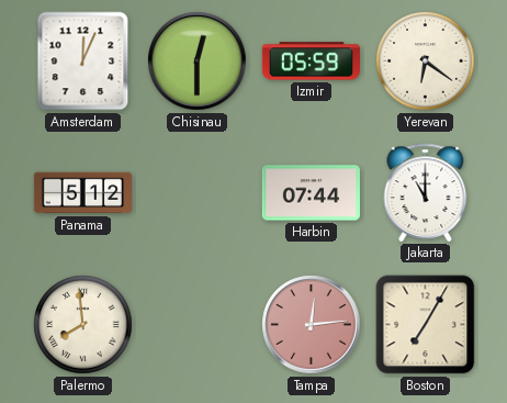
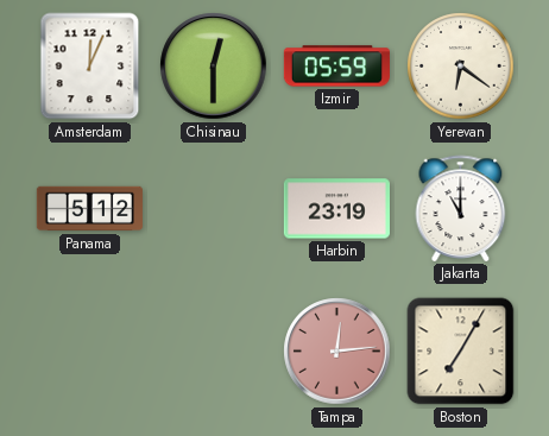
Harbin: 07:44 -> 23:19 (336, 209)
Palermo: 7:59 -> none (83, 325)
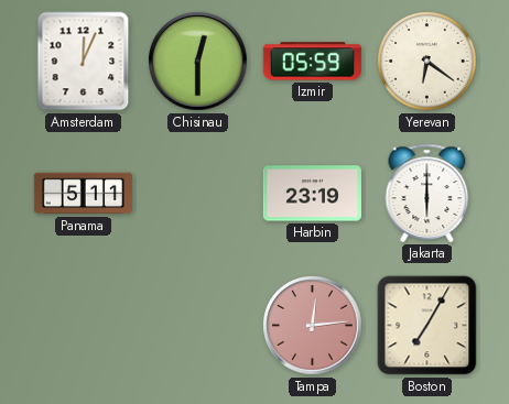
Panama: 5:12 -> 5:11 (83, 194)
Jakarta: 11:00 -> 6:00 (427, 193)
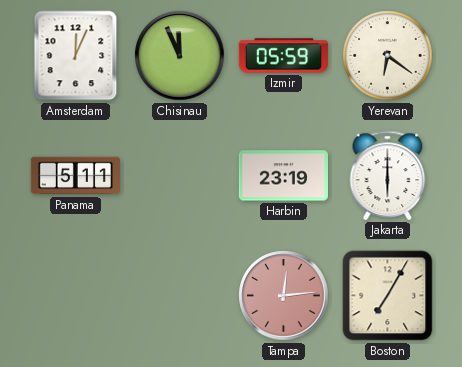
Chisinau: 12:30 -> 11:56 (180, 56)
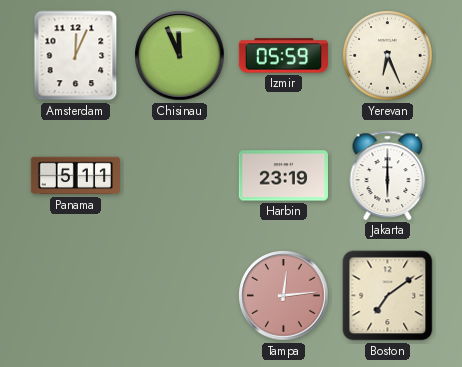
Yerevan: 6:21 -> 6:26 (388, 56)
Boston: 7:05 -> 7:09 (388, 296)
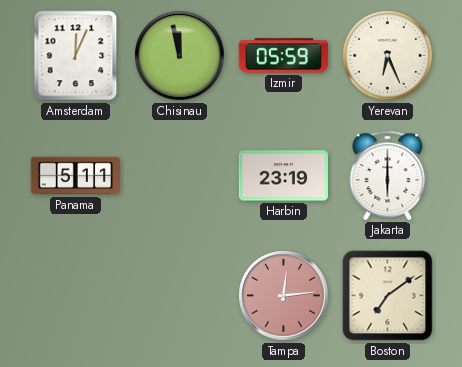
Chisinau: 11:56 -> 11:58 (180, 56)
